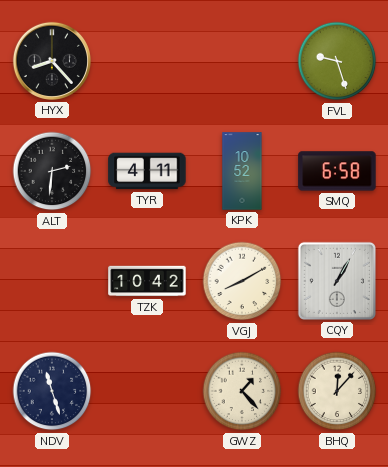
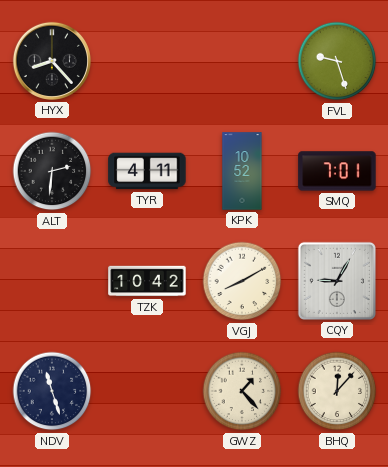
SMQ: 6:58 -> 7:01 (337, 171)
CQY: 1:05 -> 9:05 (337, 281)
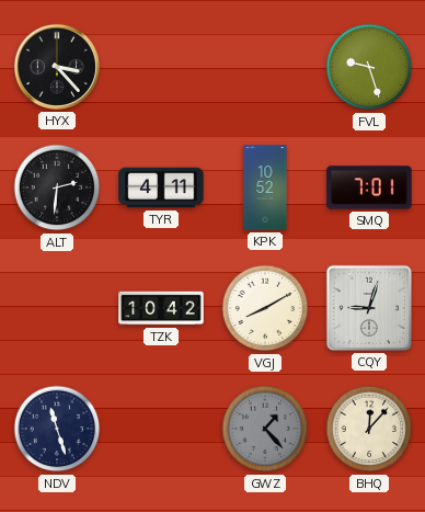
HYX: 8:23 -> 3:23 (57, 67)
CQY: 9:05 -> 9:03 (369, 308)
GWZ dial: cream -> grey (265, 429)
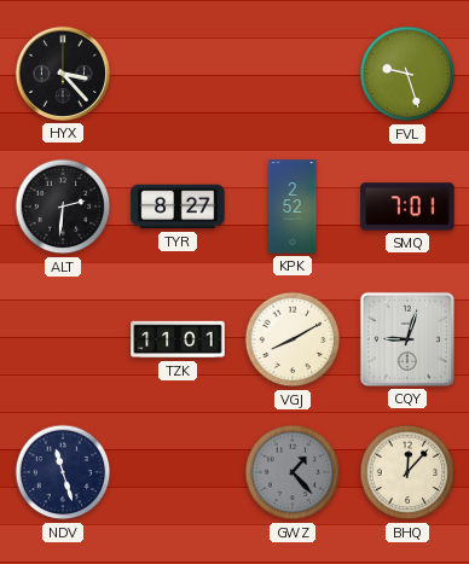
TYR: 4:11 -> 8:27 (178, 207)
KPK: 10:52 -> 2:52 (293, 207)
TZK: 10:42 -> 11:01 (178, 339)
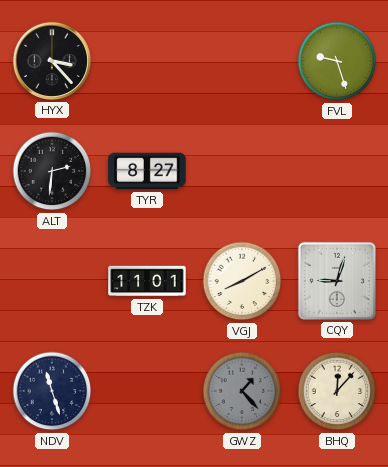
KPK: 2:52 -> none (293, 207)
SMQ: 7:01 -> none (407, 207)
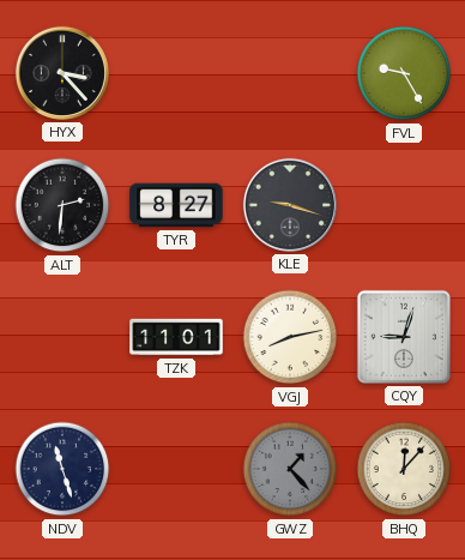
FVL: 9:27 -> 9:25 (404, 73)
KLE: none -> 9:18 (290, 205)
VGJ: 8:10 -> 8:13 (290, 337)
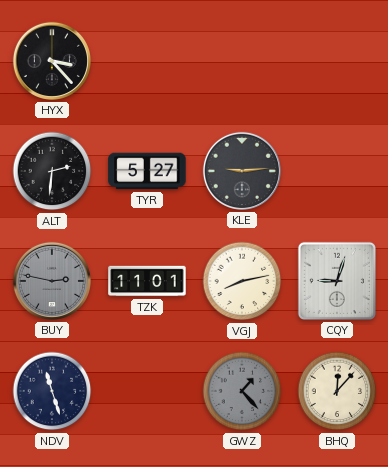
FVL: 9:25 -> none (404, 73)
TYR: 8:27 -> 5:27 (147, 171)
KLE: 9:18 -> 9:14 (242, 171)
BUY: none -> 2:47 (52, 281)
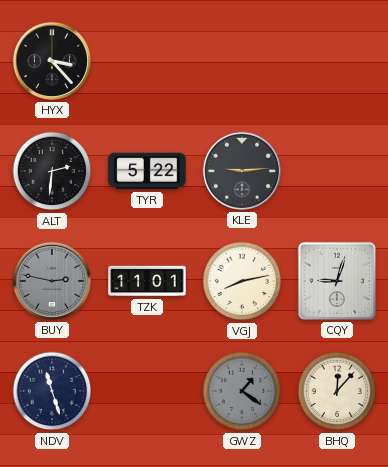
TYR: 5:27 -> 5:22 (147, 171)
GWZ: 1:23 -> 1:21 (242, 391)
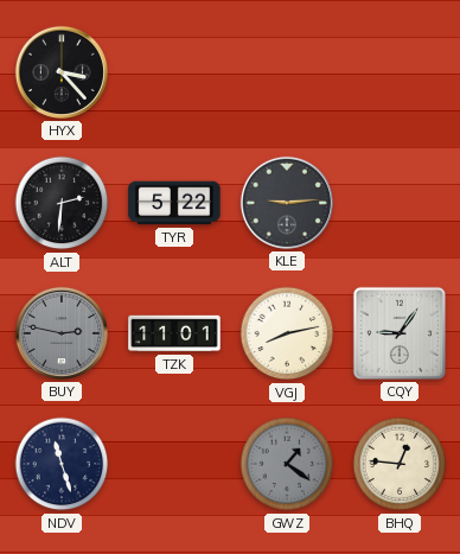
CQY: 9:03 -> 9:06 (400, 333)
BHQ: 12:07 -> 12:46 (400, 464)
